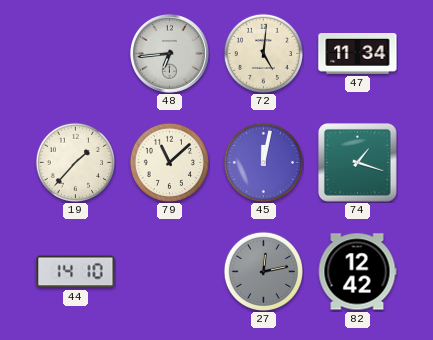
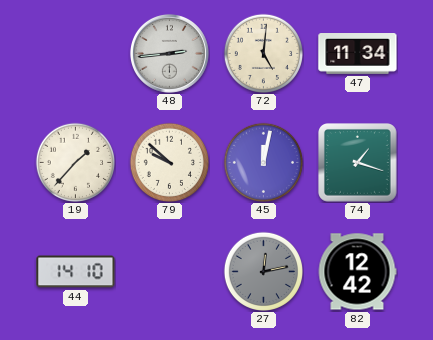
48: 6:44 -> 2:44 (169, 53)
79: 11:08 -> 9:52 (169, 162)
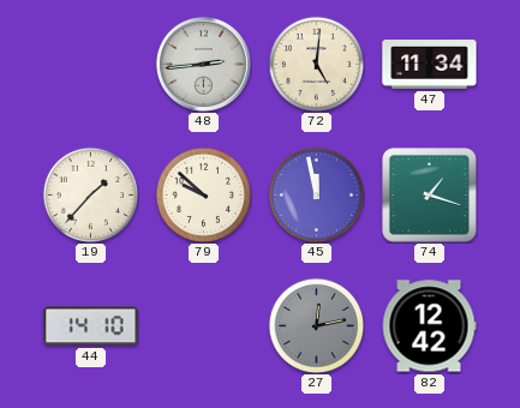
45: 12:02 -> 11:58 (316, 194)
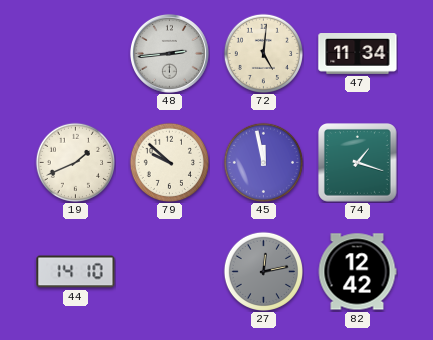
19: 1:37 -> 1:41 (75, 162)
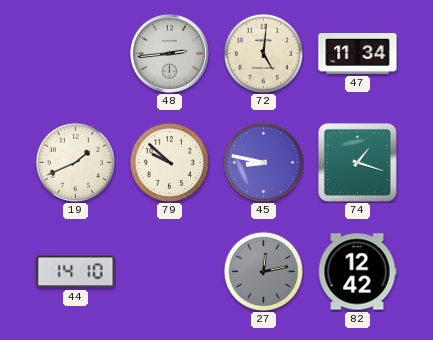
45: 11:58 -> 8:47 (263, 162)
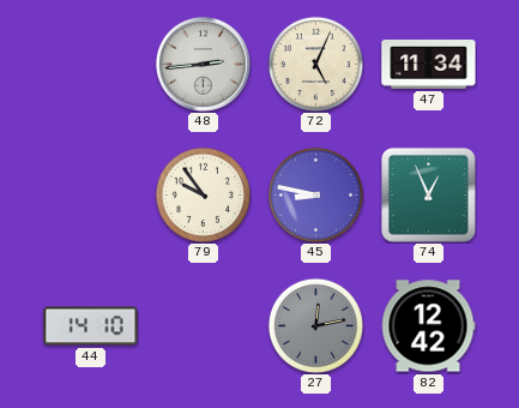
72: 5:01 -> 5:04 (315, 64)
19: 1:41 -> none (75, 162)
79: 9:52 -> 9:54 (203, 194)
74: 1:18 -> 12:56 (429, 196)
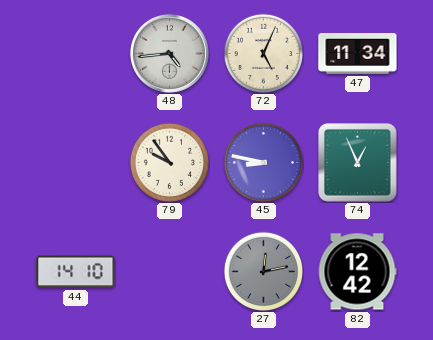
48: 2:44 -> 4:44 (169, 53)
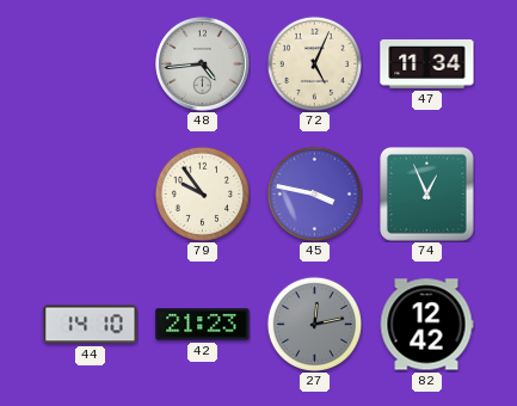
45: 8:47 -> 3:47 (314, 193)
42: none -> 21:23 (203, 325)
